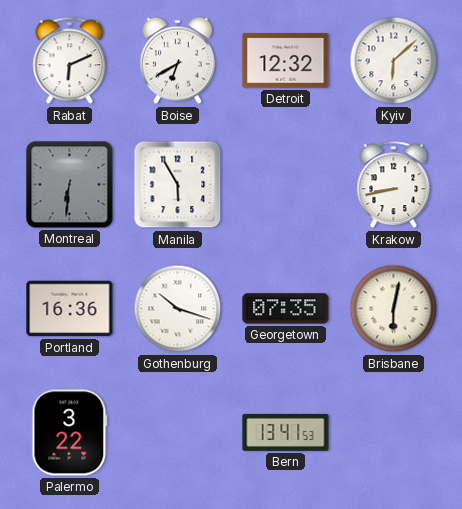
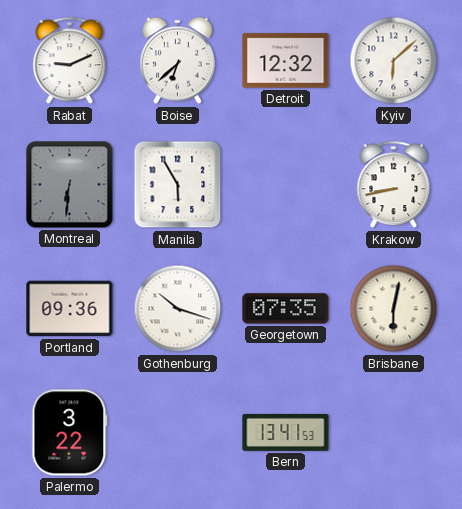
Rabat: 6:11 -> 9:11 (70, 61)
Boise: 6:40 -> 6:38 (177, 61)
Portland: 16:36 -> 09:36 (70, 309)
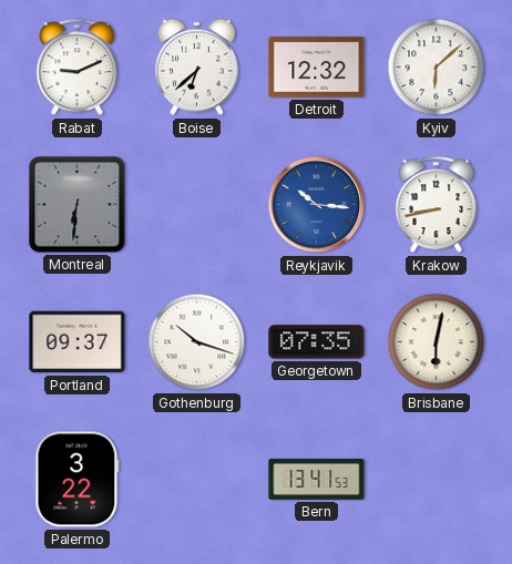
Manila: 5:55 -> none (178, 185)
Reykjavik: none -> 10:16 (317, 205)
Portland: 09:36 -> 09:37 (78, 342)
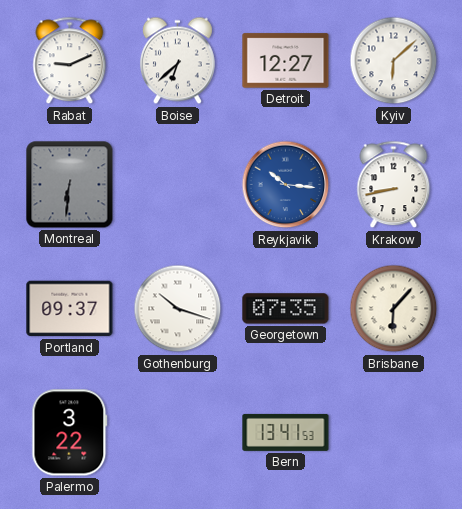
Detroit: 12:32 -> 12:27 (286, 61)
Brisbane: 6:02 -> 6:07 (394, 309)
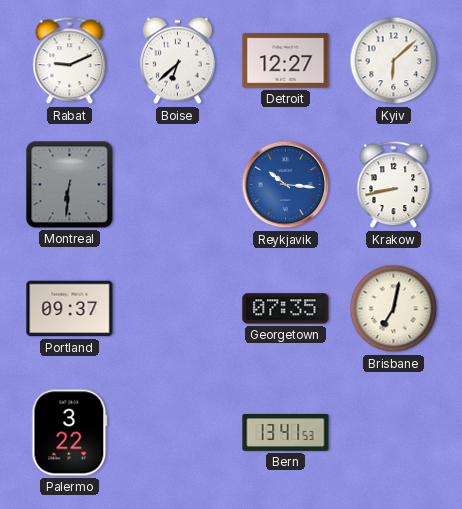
Gothenburg: 10:18 -> none (178, 309)
Brisbane: 6:07 -> 7:02 (394, 309)
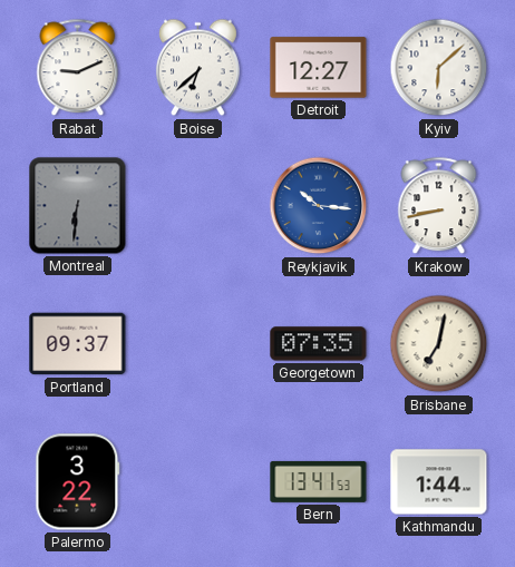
Kathmandu: none -> 1:44 (439, 482)
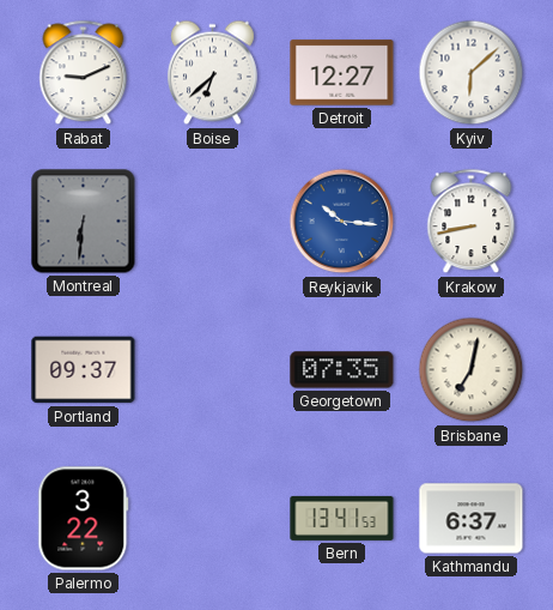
Kathmandu: 1:44 -> 6:37 (472, 519)
